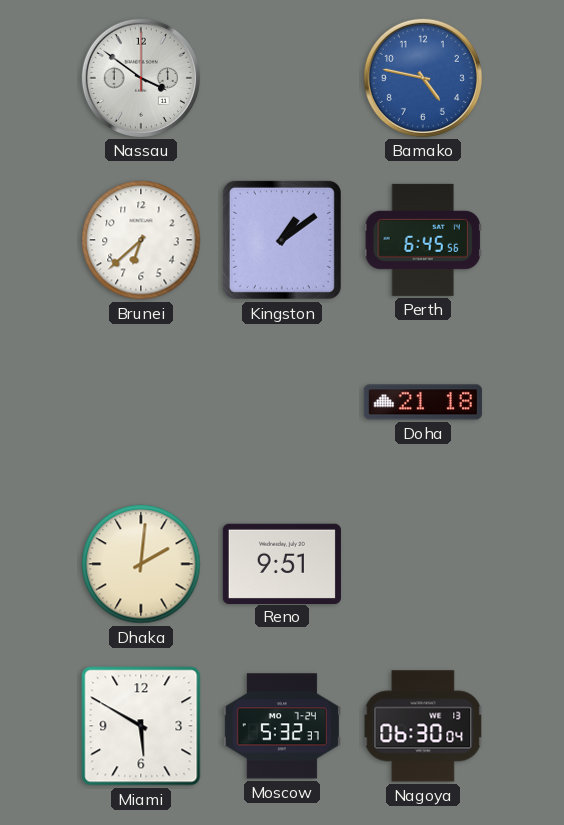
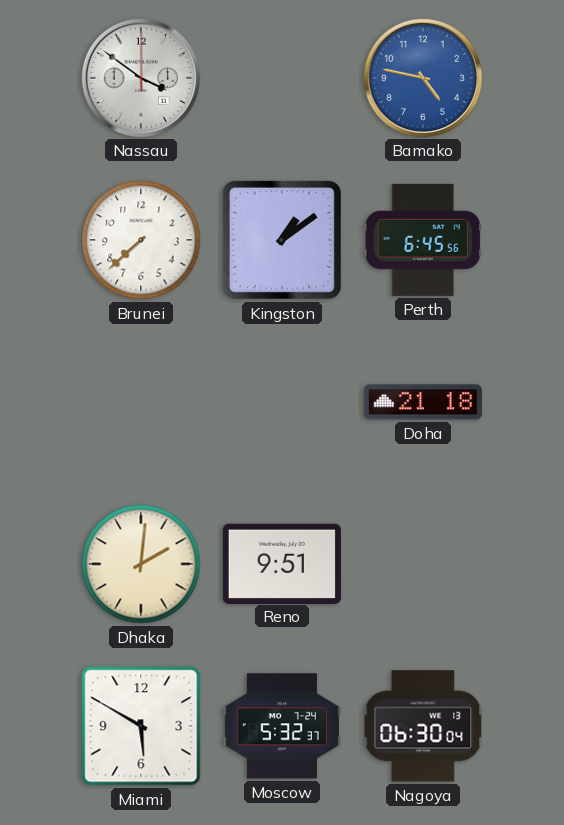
Brunei: 6:38 -> 7:38 (141, 240)
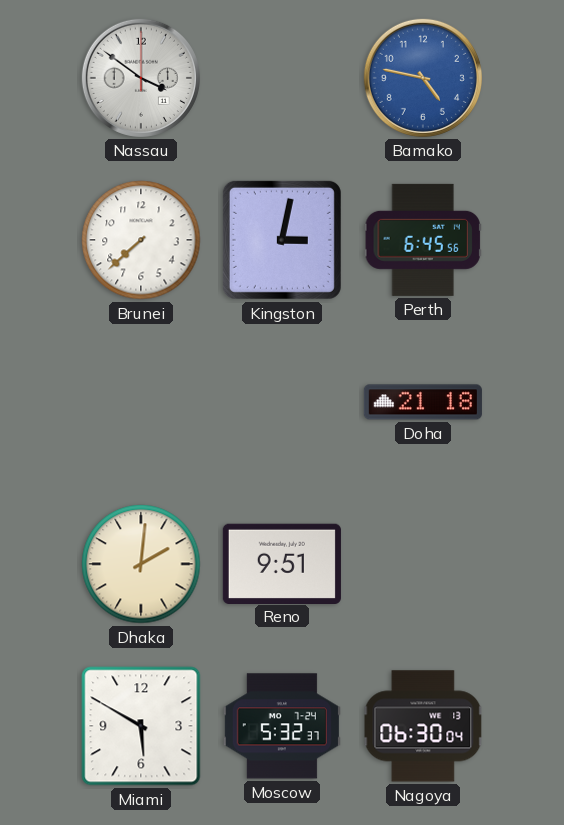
Kingston: 1:09 -> 3:02 (282, 240)
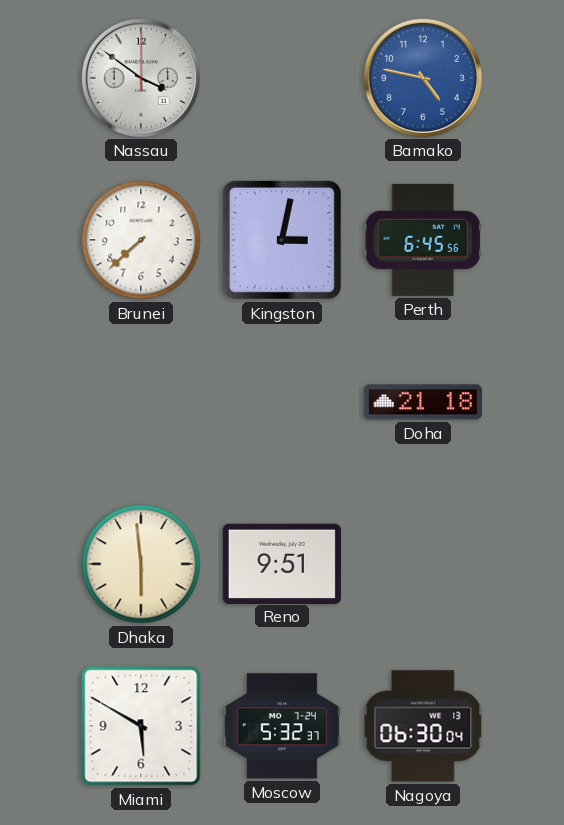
Dhaka: 2:01 -> 5:59 (141, 564)
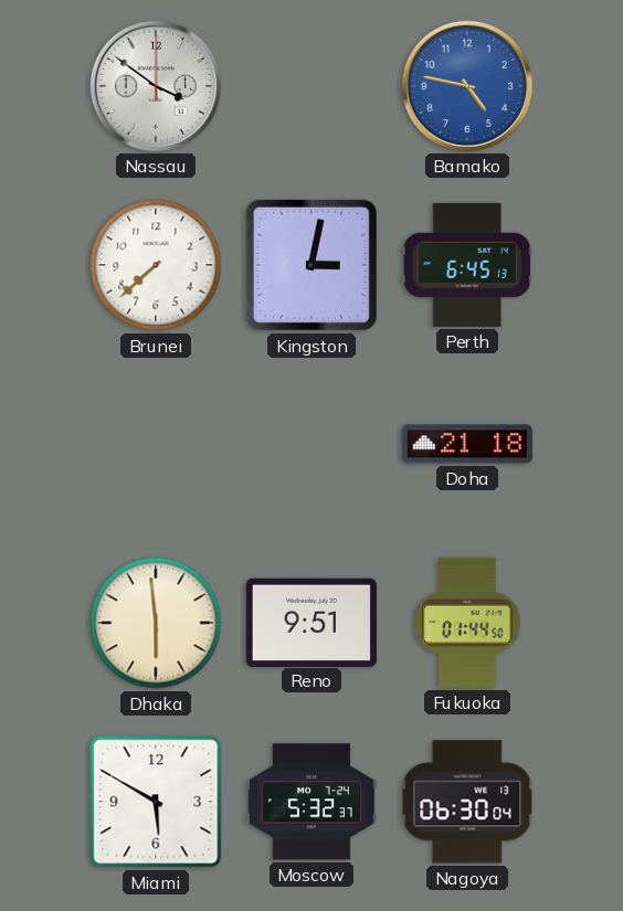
Perth: 6:45:56 -> 6:45:13 (467, 265)
Fukuoka: none -> 01:44 (467, 623)
